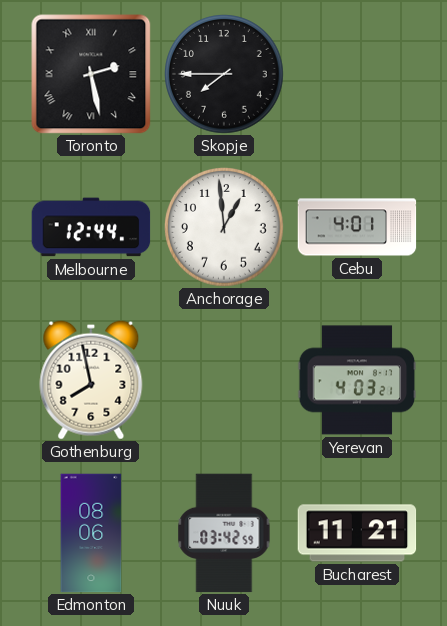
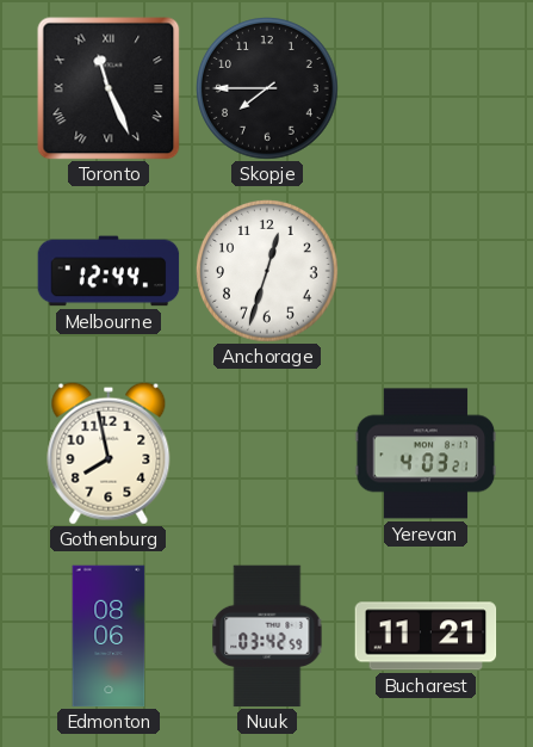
Toronto: 2:28 -> 11:26 (109, 88)
Anchorage: 12:59 -> 12:33 (268, 272)
Cebu: 4:01 -> none (357, 227)
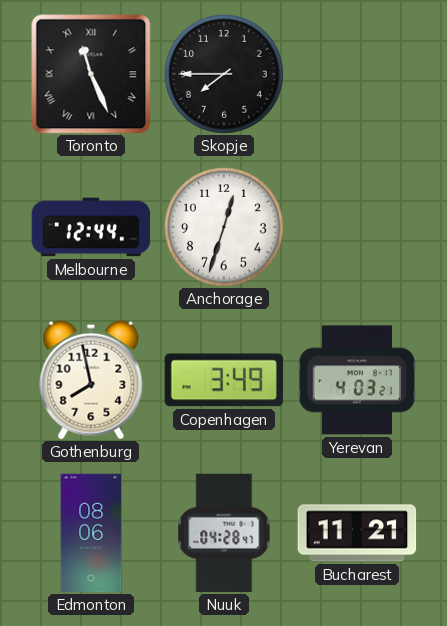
Copenhagen: none -> 3:49 (224, 380)
Nuuk: 03:42 -> 04:28 (224, 533)
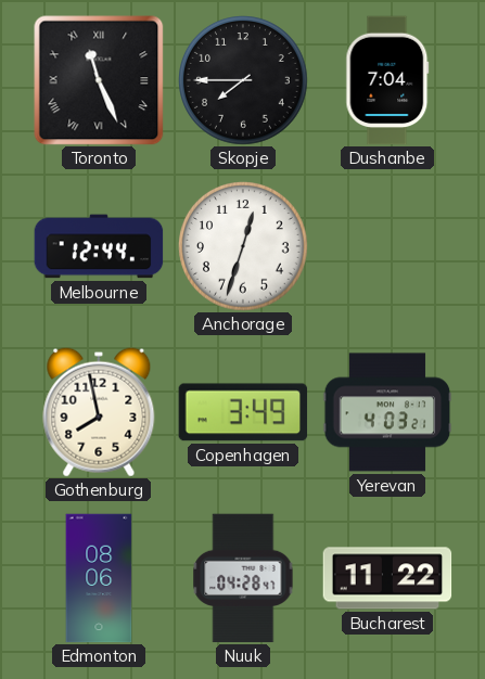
Dushanbe: none -> 7:04 (387, 80)
Bucharest: 11:21 -> 11:22 (387, 578)
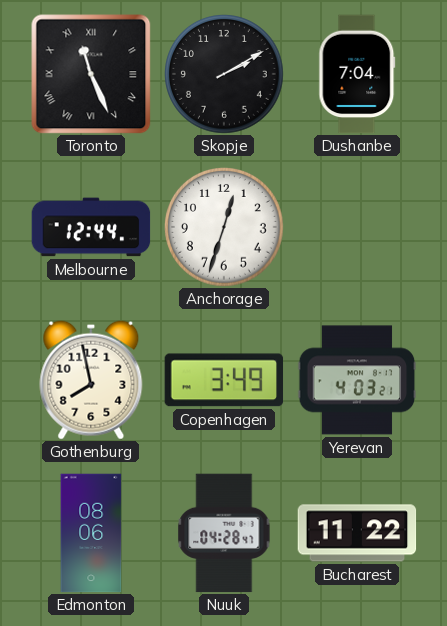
Skopje: 7:45 -> 2:10 (225, 75)
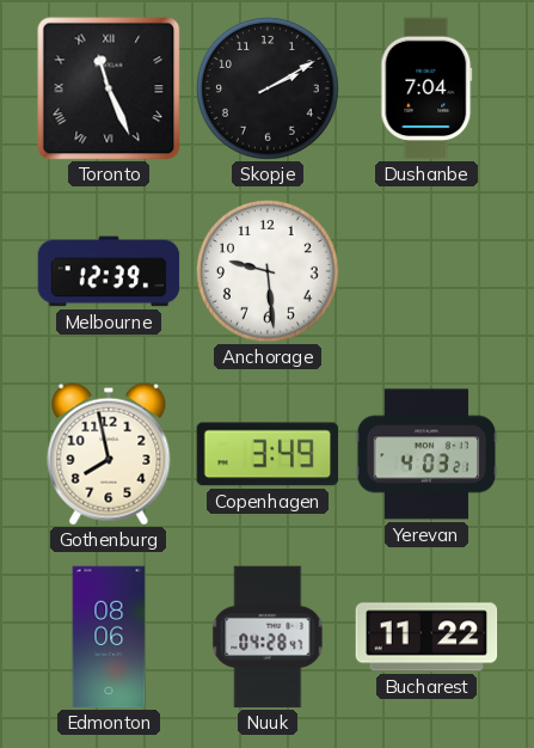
Melbourne: 12:44 -> 12:39 (109, 271)
Anchorage: 12:33 -> 9:29 (269, 272)
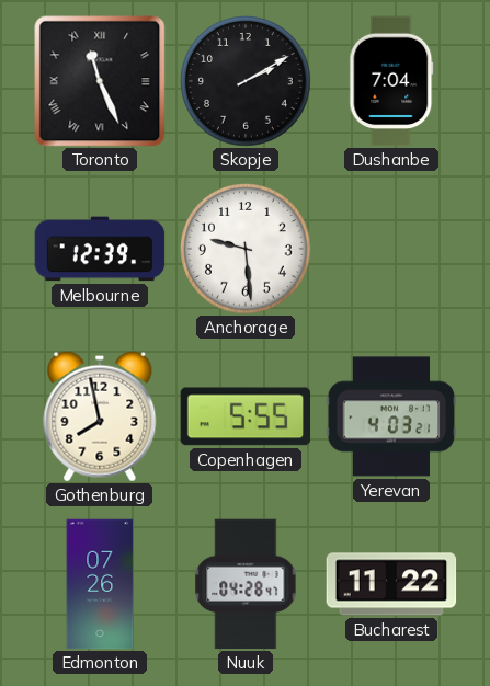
Copenhagen: 3:49 -> 5:55 (246, 416)
Edmonton: 08:06 -> 07:26 (100, 584)
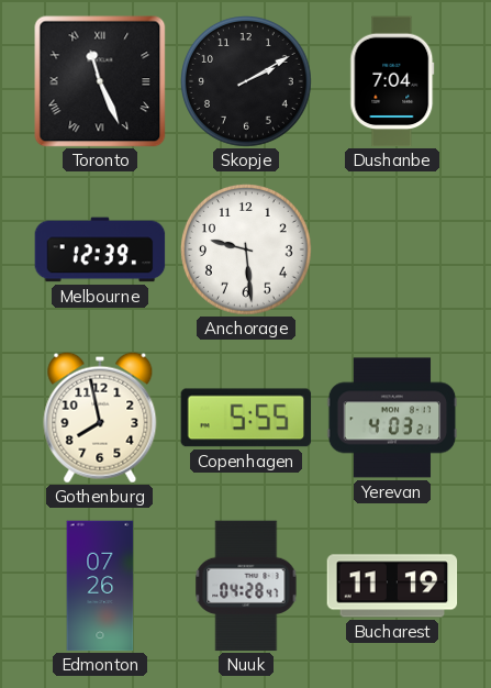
Bucharest: 11:22 -> 11:19 (392, 586)
